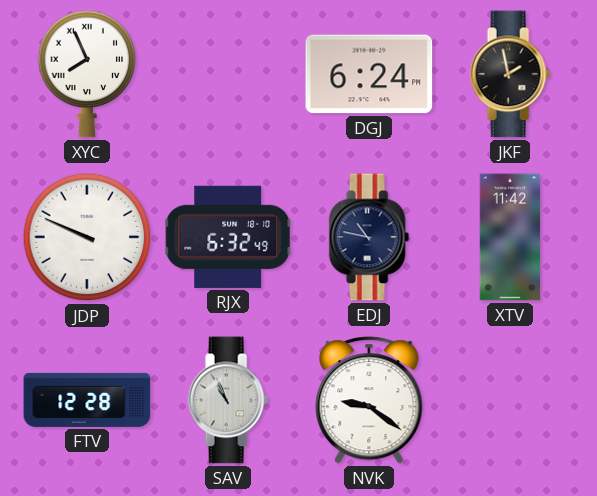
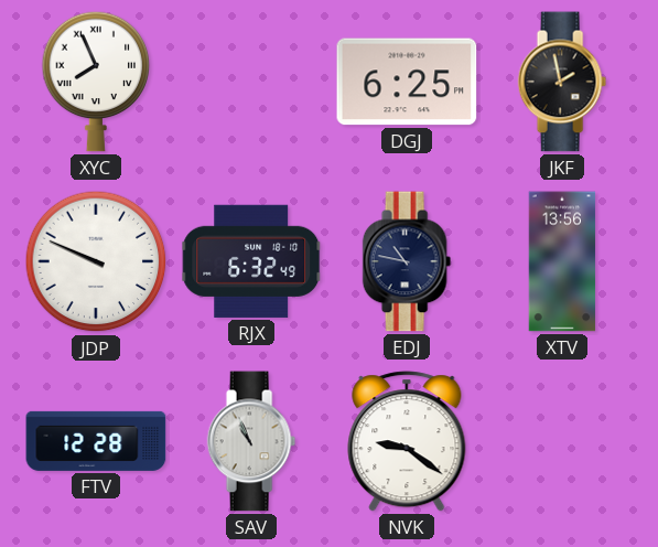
DGJ: 6:24 -> 6:25 (407, 82)
XTV: 11:42 -> 13:56 (562, 261)
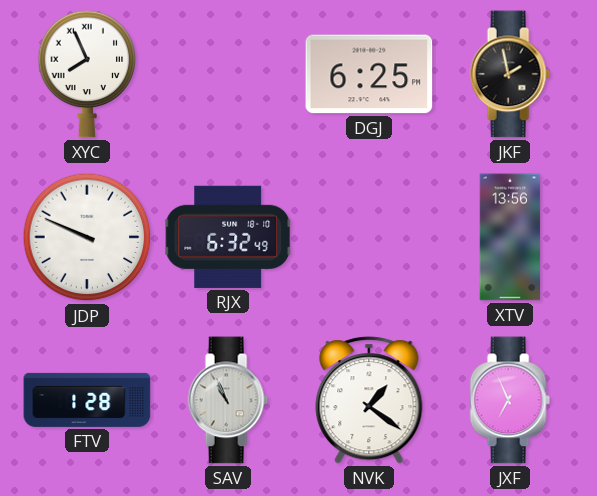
EDJ: 10:47 -> none (407, 261)
FTV: 12:28 -> 1:28 (87, 400)
NVK: 9:21 -> 1:21 (369, 400)
JXF: none -> 6:56 (510, 400)
